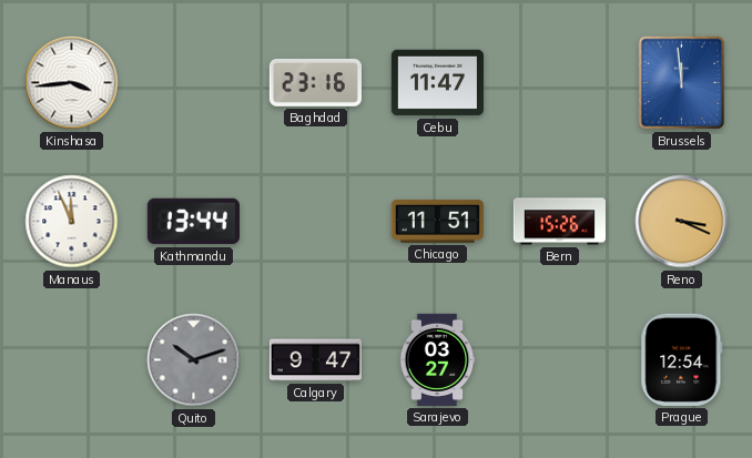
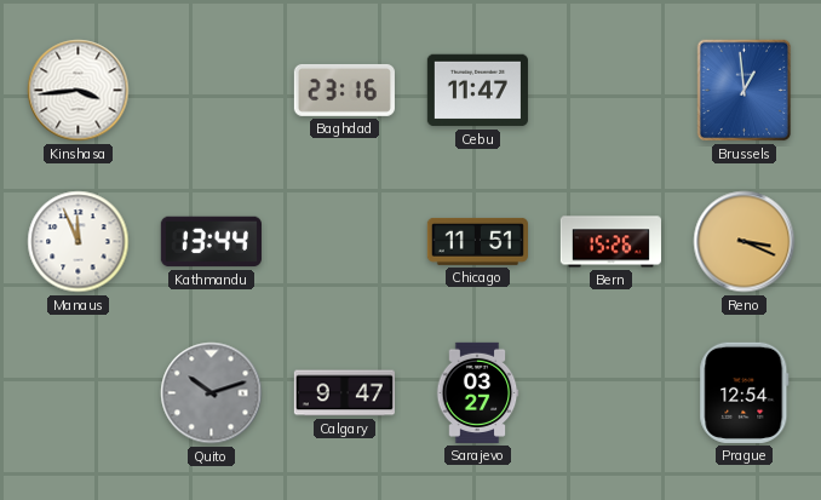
Brussels: 11:59 -> 12:59 (745, 91)
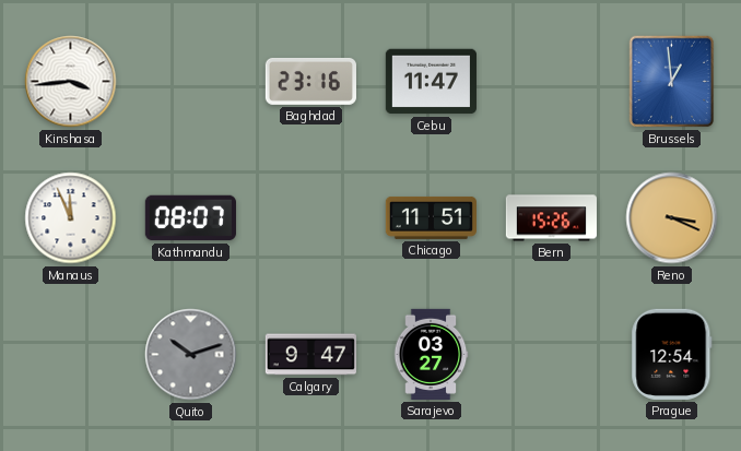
Kathmandu: 13:44 -> 08:07 (190, 218)
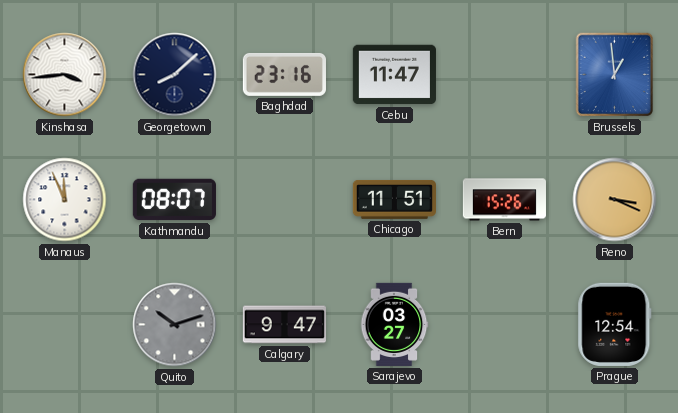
Georgetown: none -> 8:08 (175, 75)
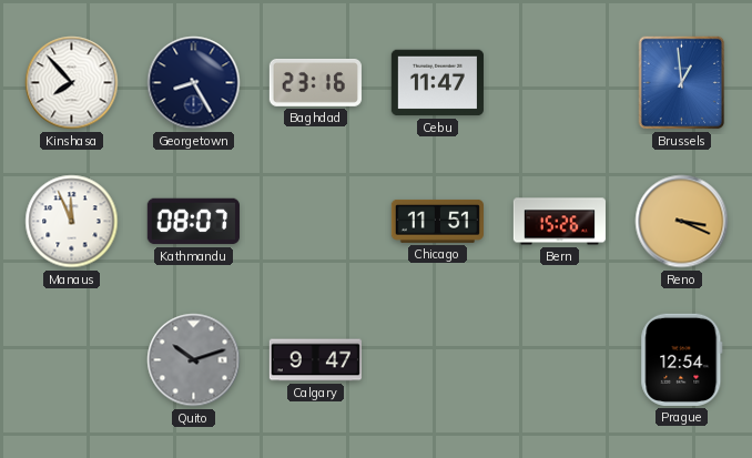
Kinshasa: 3:44 -> 7:53 (72, 83)
Georgetown: 8:08 -> 8:25 (194, 83)
Sarajevo: 03:27 -> none (394, 324)
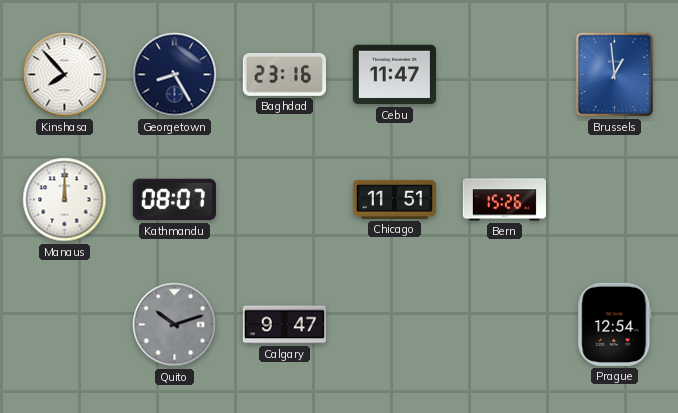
Manaus: 11:56 -> 12:00 (65, 200)
Reno: 3:19 -> none (682, 222)
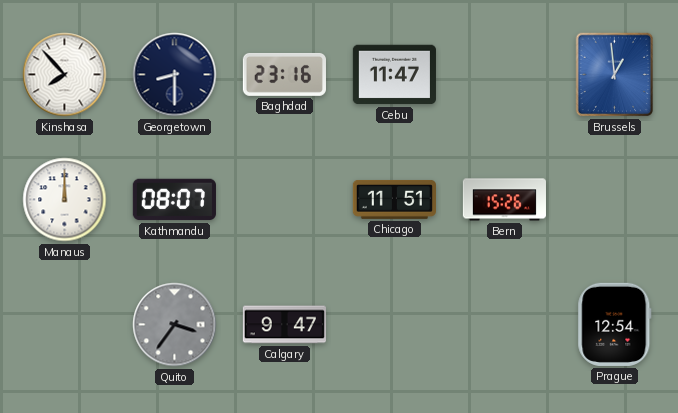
Georgetown: 8:25 -> 8:30 (175, 75)
Quito: 10:12 -> 3:36 (175, 325)
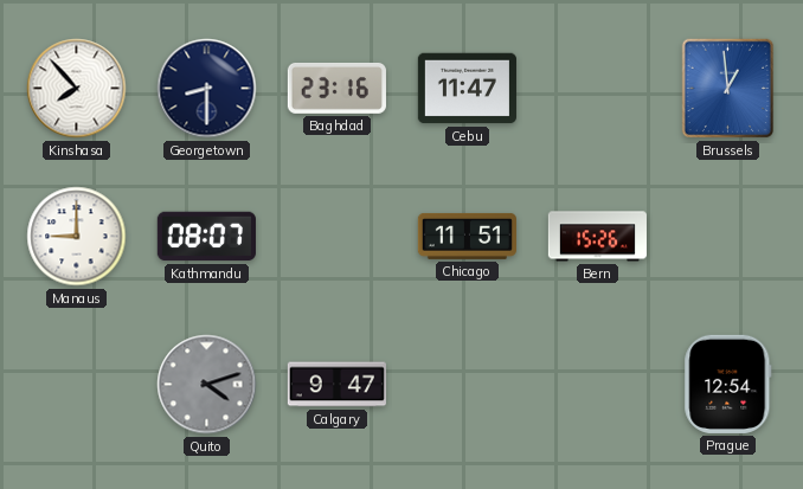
Manaus: 12:00 -> 9:00 (77, 237)
Quito: 3:36 -> 4:12 (207, 385)
